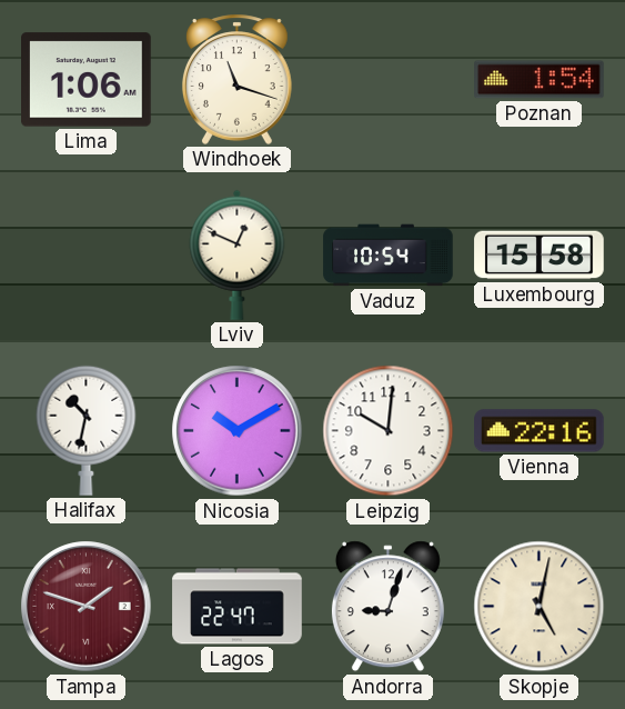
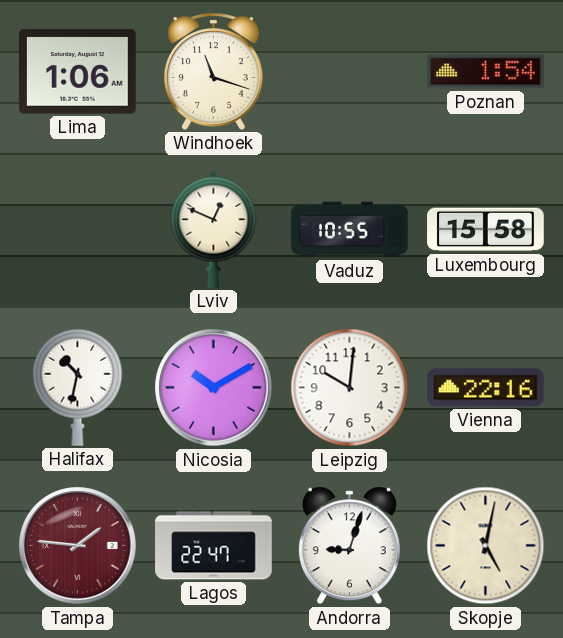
Vaduz: 10:54 -> 10:55 (350, 230)
Tampa: 1:48 -> 1:46 (78, 546)
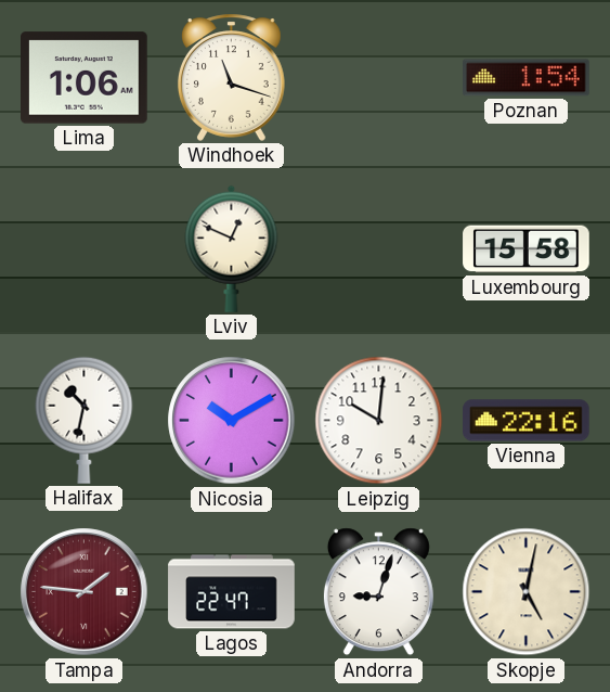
Vaduz: 10:55 -> none (350, 230)
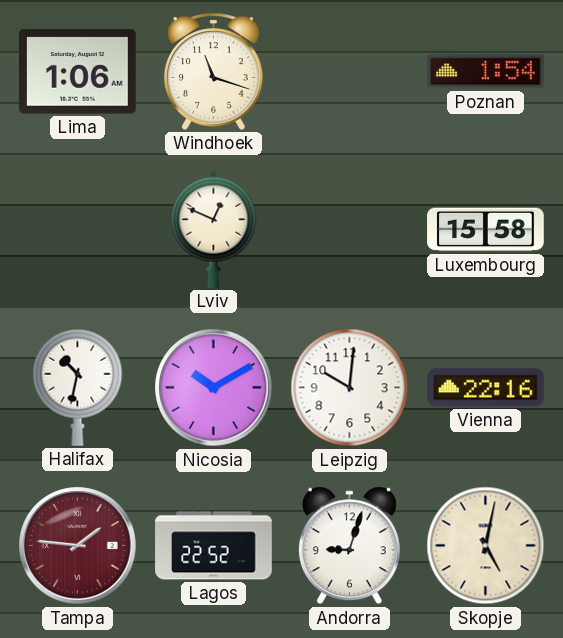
Lagos: 22:47 -> 22:52 (214, 546)
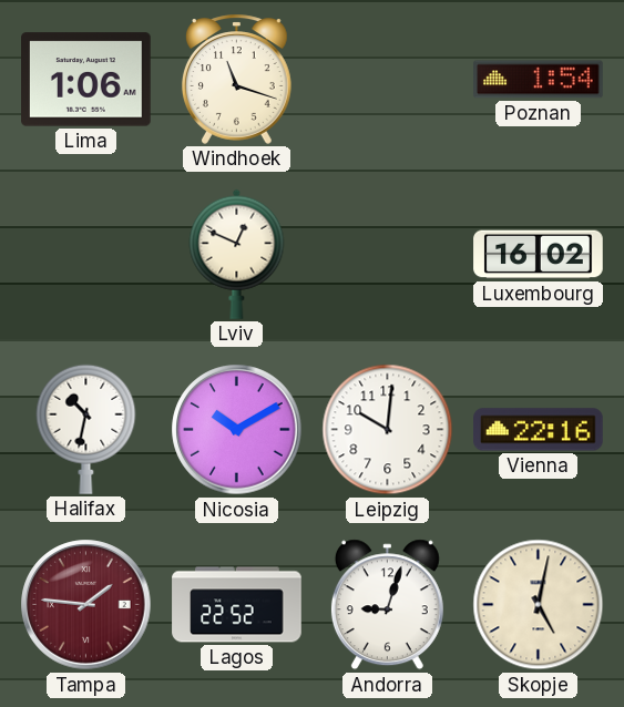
Luxembourg: 15:58 -> 16:02 (539, 255)
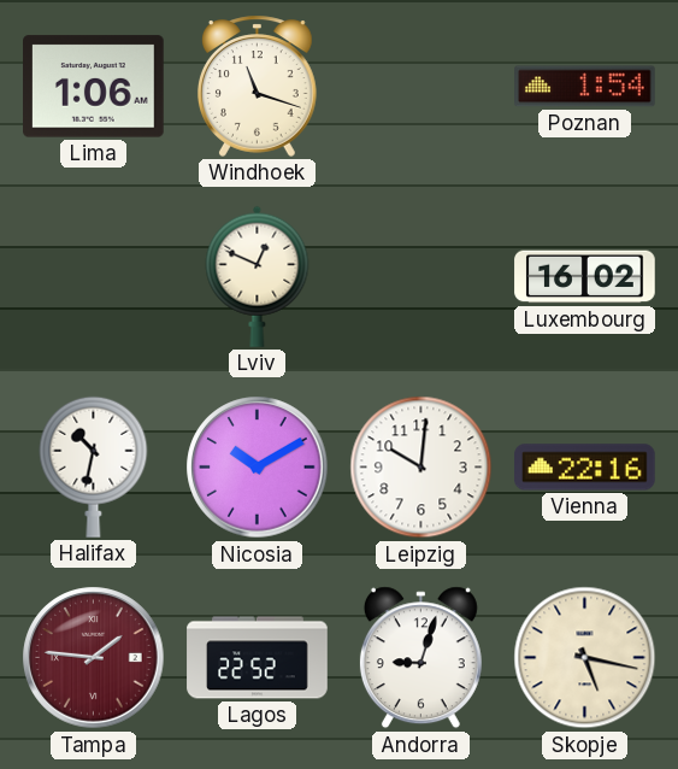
Skopje: 5:02 -> 5:17 (585, 658)
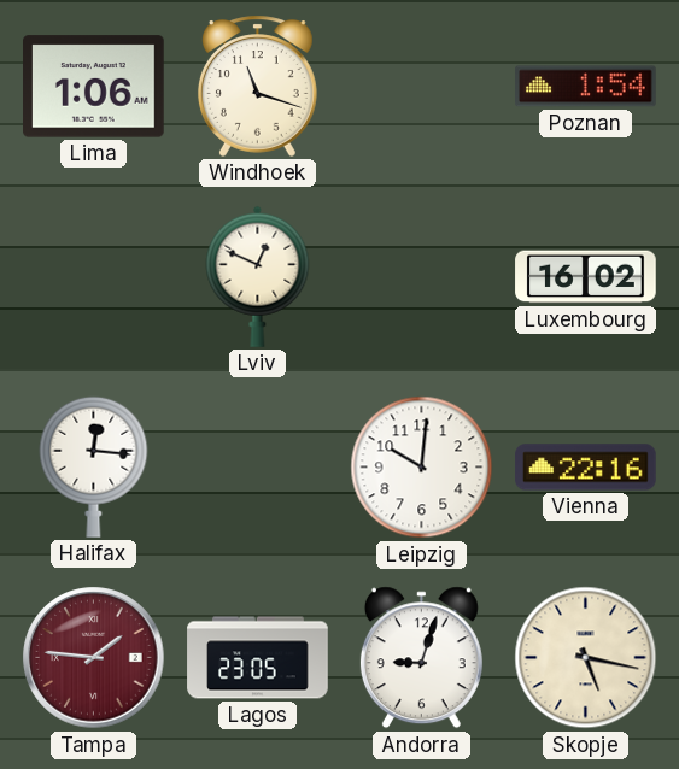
Halifax: 10:32 -> 12:16 (94, 466)
Nicosia: 10:10 -> none (258, 468)
Lagos: 22:52 -> 23:05 (258, 658)
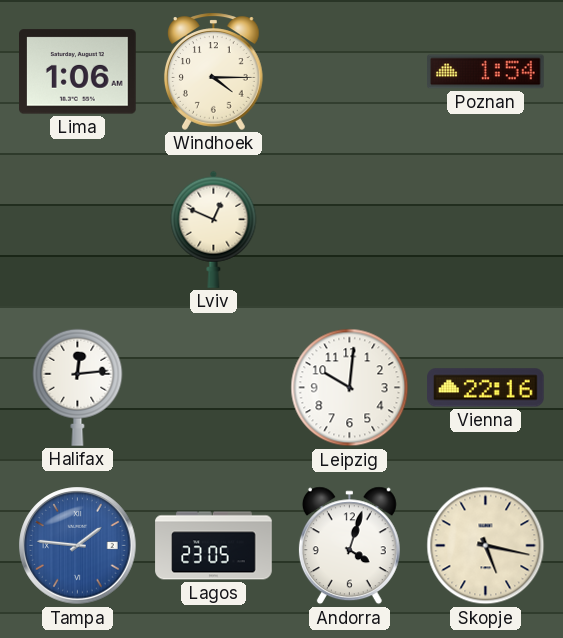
Windhoek: 11:18 -> 4:15 (213, 71)
Luxembourg: 16:02 -> none (586, 277)
Halifax: 12:16 -> 12:14 (78, 387)
Tampa dial: burgundy -> blue (78, 546)
Andorra: 9:03 -> 4:03 (349, 546)
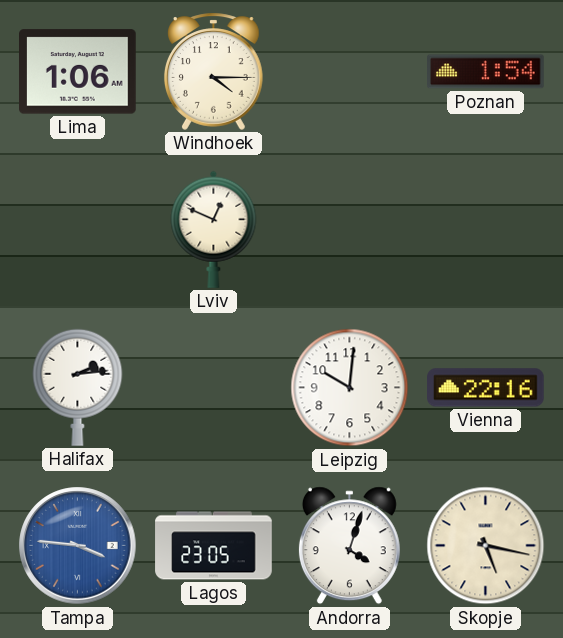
Halifax: 12:14 -> 2:14 (78, 387)
Tampa: 1:46 -> 3:46 (78, 546)
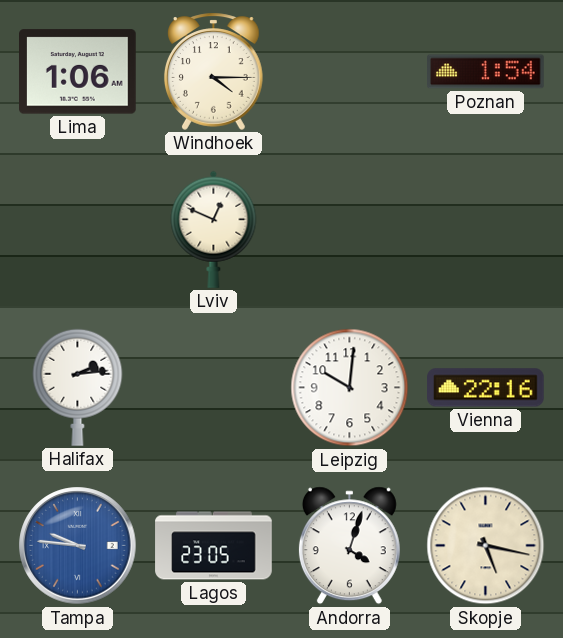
Tampa: 3:46 -> 9:46 (78, 546)
